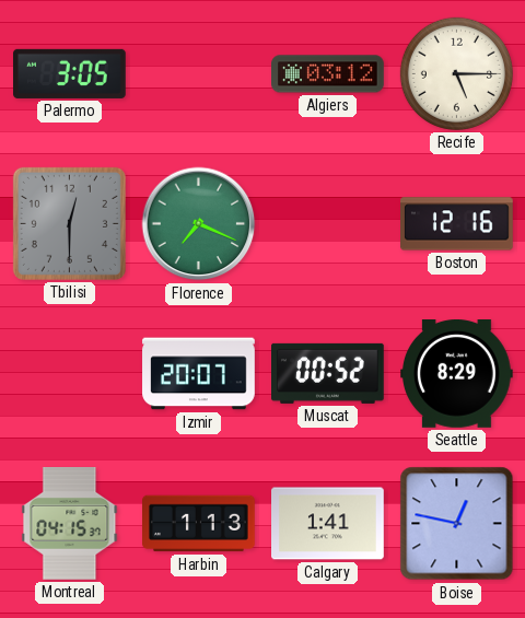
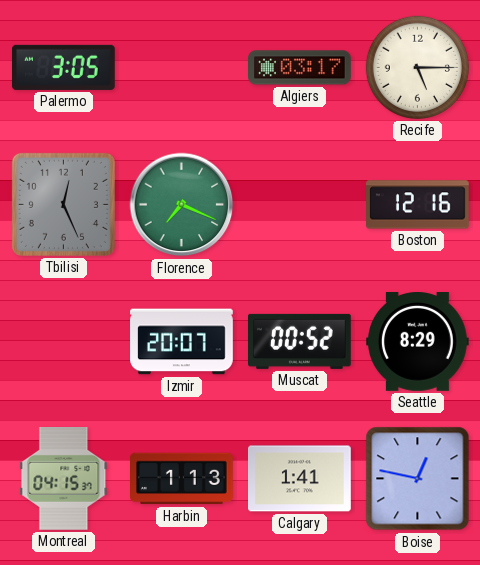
Algiers: 03:12 -> 03:17 (300, 68)
Tbilisi: 12:30 -> 12:26 (63, 204)
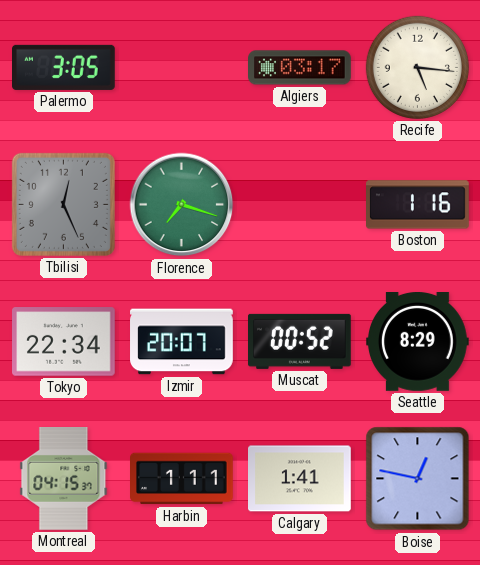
Recife: 5:15 -> 5:16 (417, 67)
Florence: 7:19 -> 7:18 (182, 205)
Boston: 12:16 -> 1:16 (418, 205)
Tokyo: none -> 22:34 (64, 342)
Harbin: 1:13 -> 1:11 (182, 479)
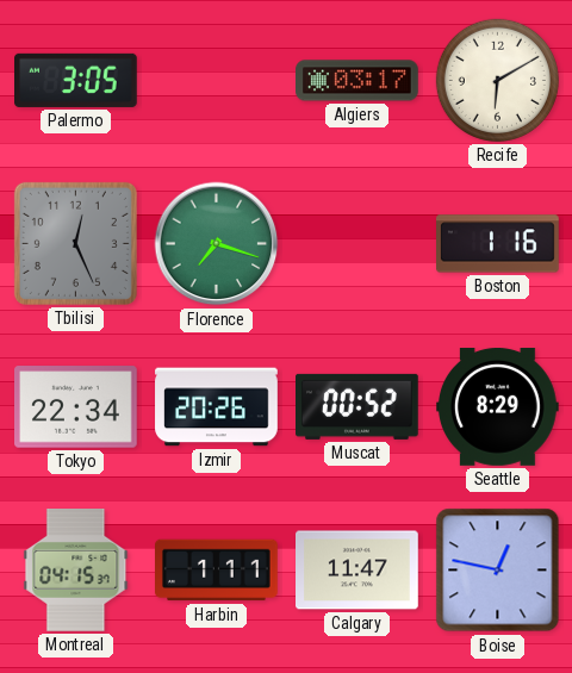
Recife: 5:16 -> 6:10 (497, 80)
Izmir: 20:07 -> 20:26 (217, 407)
Calgary: 1:41 -> 11:47 (357, 571)
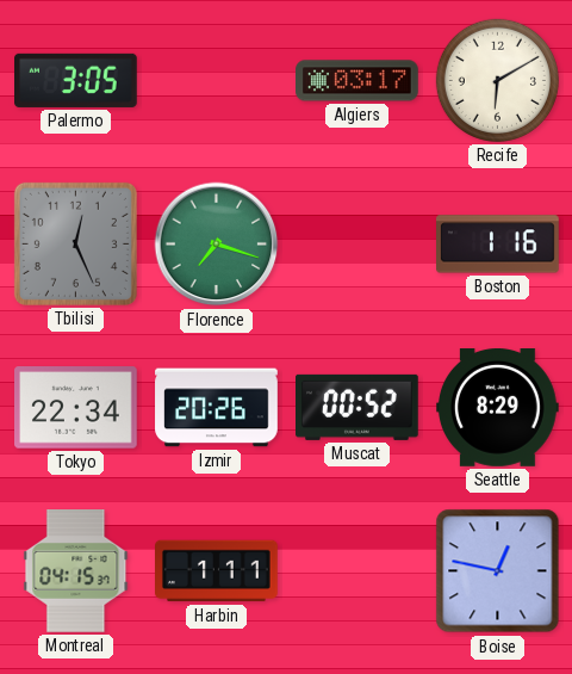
Calgary: 11:47 -> none (357, 571)
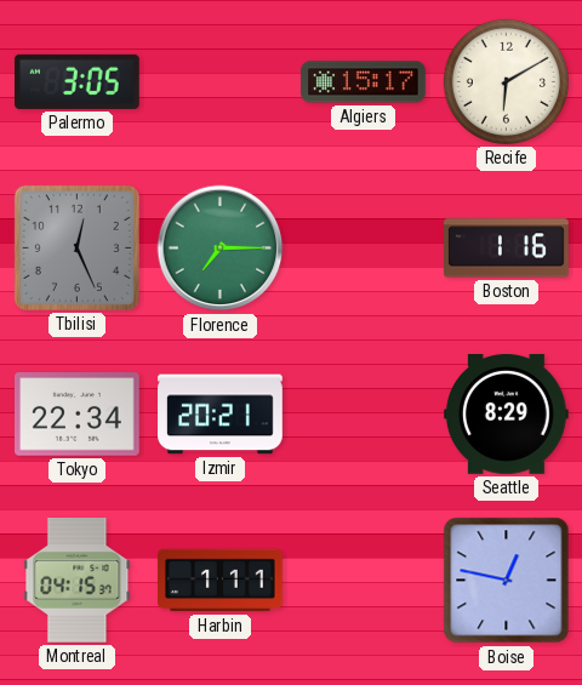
Algiers: 03:17 -> 15:17 (364, 82)
Florence: 7:18 -> 7:15 (221, 249)
Izmir: 20:26 -> 20:21 (221, 415)
Muscat: 00:52 -> none (357, 407)
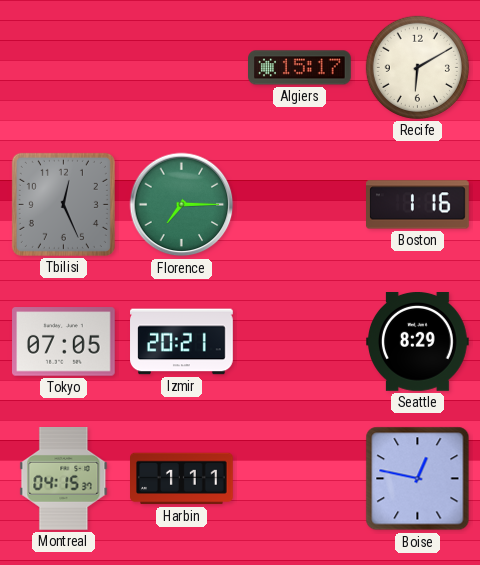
Palermo: 3:05 -> none (78, 81)
Tokyo: 22:34 -> 07:05 (64, 342)
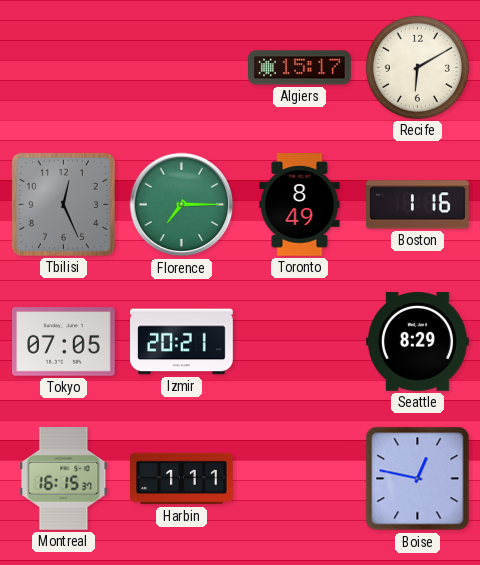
Toronto: none -> 8:49 (300, 205)
Montreal: 04:15 -> 16:15 (64, 479)
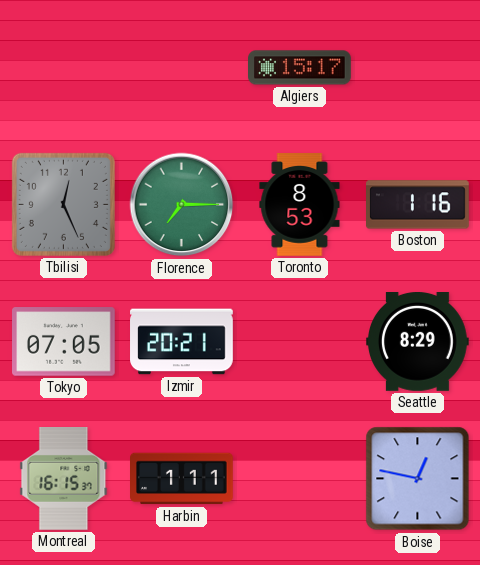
Recife: 6:10 -> none (417, 67)
Toronto: 8:49 -> 8:53 (300, 205)
